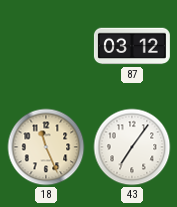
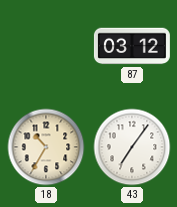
18: 11:26 -> 10:35 (46, 147)
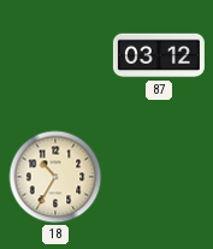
43: 7:06 -> none (132, 147)
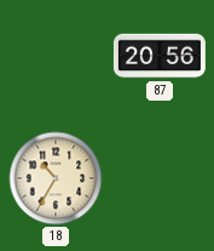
87: 03:12 -> 20:56 (160, 56)
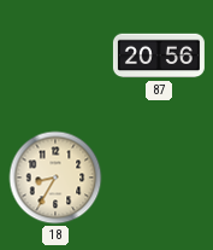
18: 10:35 -> 8:35 (55, 178)
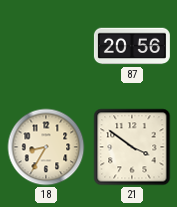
21: none -> 3:51 (132, 147)
